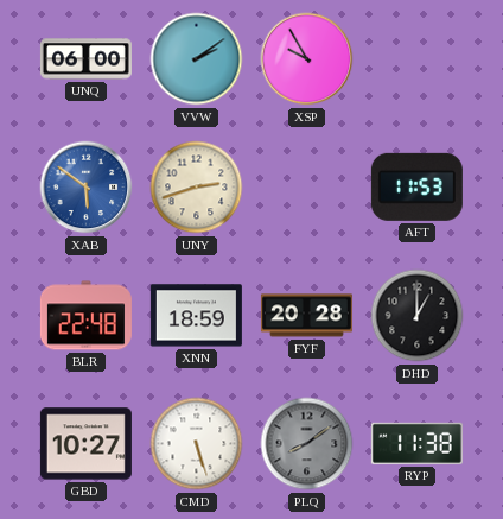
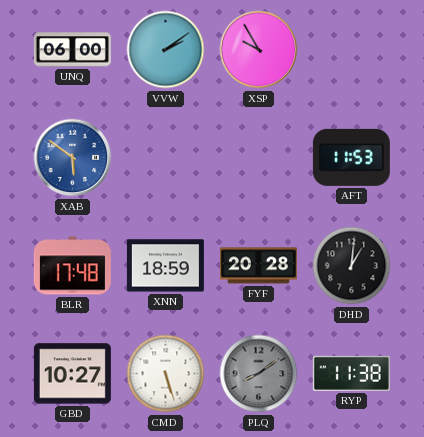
UNY: 2:42 -> none (197, 188)
BLR: 22:48 -> 17:48 (72, 266)
DHD: 1:00 -> 1:01 (352, 266)
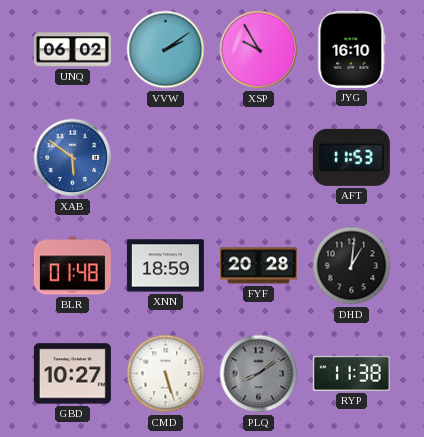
UNQ: 06:00 -> 06:02 (72, 50)
JYG: none -> 16:10 (352, 49)
BLR: 17:48 -> 01:48 (72, 266)
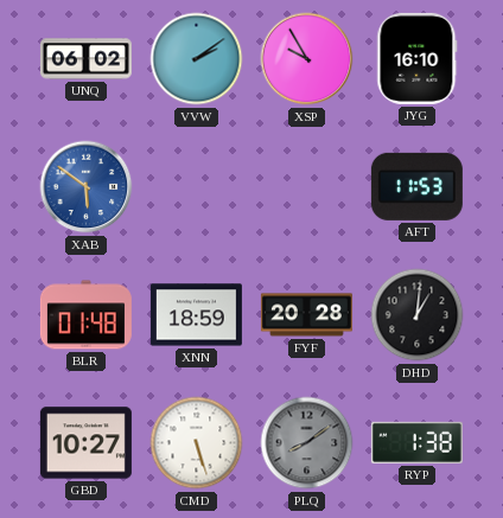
RYP: 11:38 -> 1:38 (416, 442)
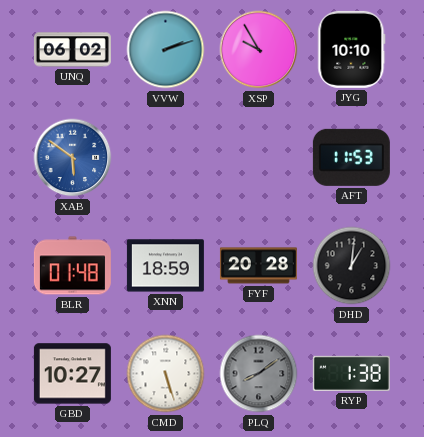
VVW: 2:09 -> 2:12 (166, 50)
JYG: 16:10 -> 10:10 (352, 49)
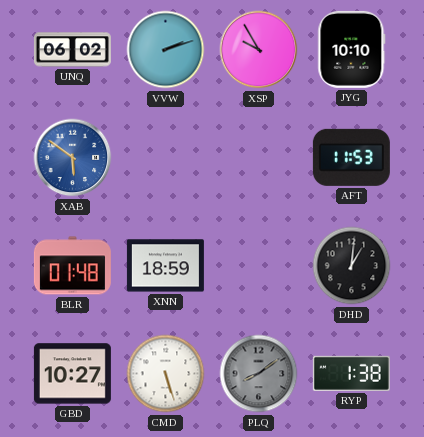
FYF: 20:28 -> none (258, 266)
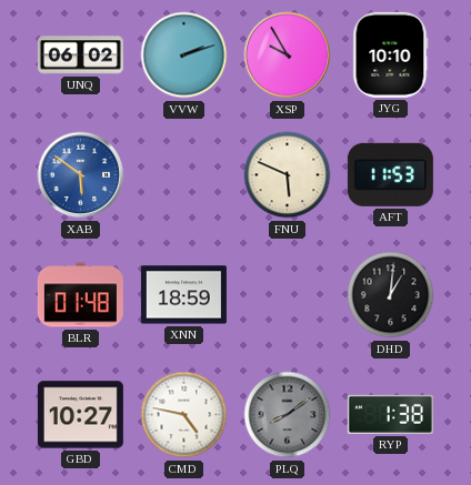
FNU: none -> 5:49 (288, 175)
CMD: 5:27 -> 4:47 (184, 415)
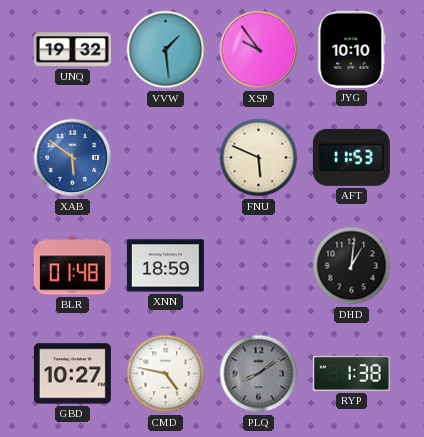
UNQ: 06:02 -> 19:32 (72, 50)
VVW: 2:12 -> 1:29 (166, 50)
XSP: 9:55 -> 9:54 (259, 50)
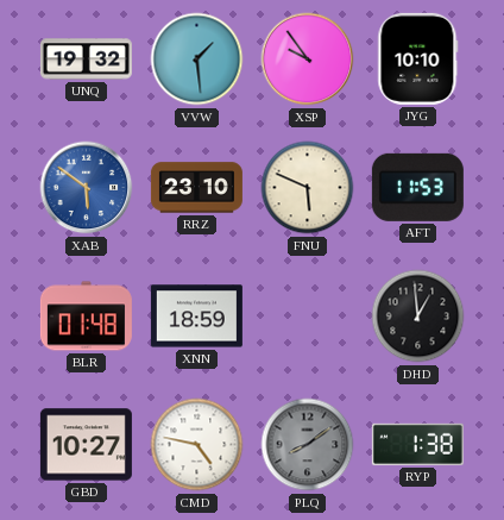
RRZ: none -> 23:10 (196, 188)
DHD: 1:01 -> 12:59 (418, 317)
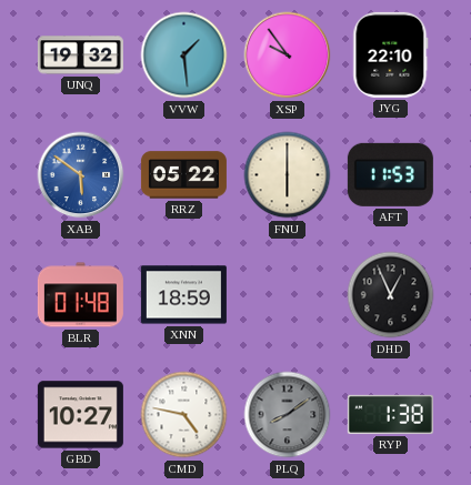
JYG: 10:10 -> 22:10 (391, 54)
RRZ: 23:10 -> 05:22 (183, 175)
FNU: 5:49 -> 6:00 (288, 175)
DHD: 12:59 -> 12:56 (391, 295)
